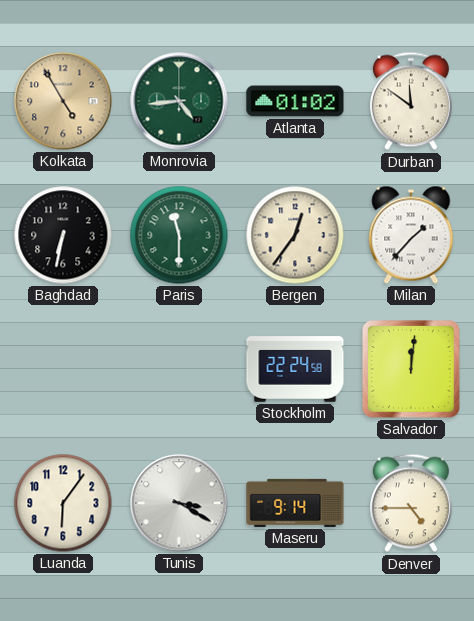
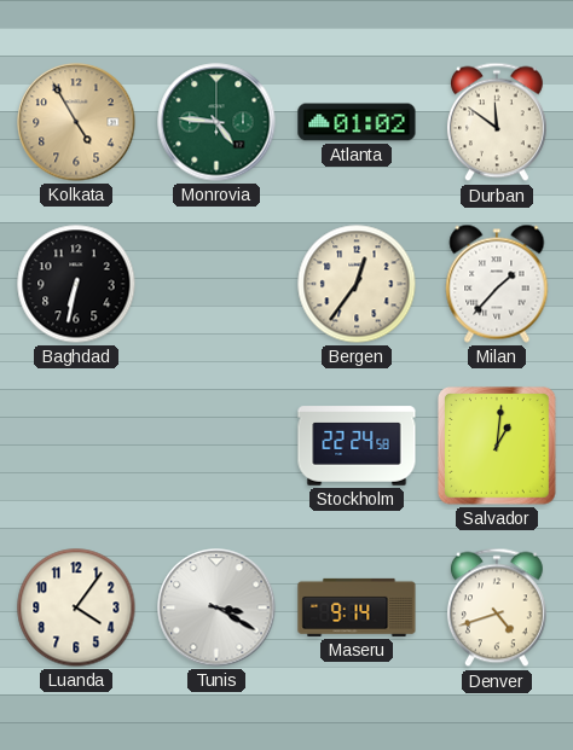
Monrovia: 4:44 -> 4:46 (216, 122)
Paris: 11:30 -> none (179, 235)
Salvador: 12:01 -> 1:01 (498, 447)
Luanda: 6:06 -> 4:06 (76, 607)
Denver: 4:45 -> 4:42 (497, 607)
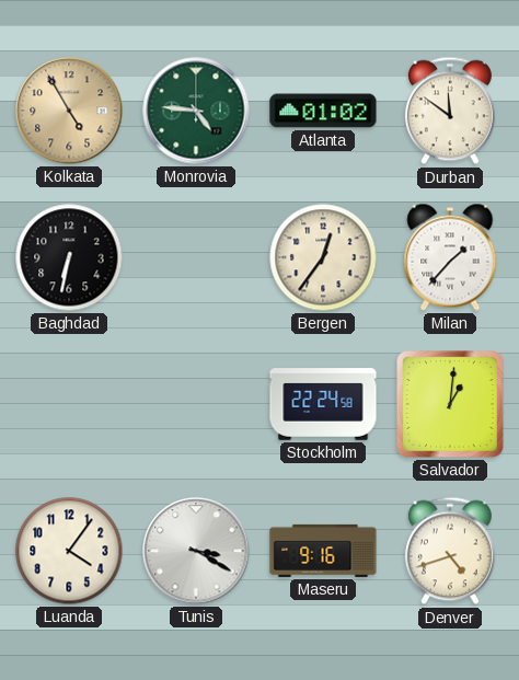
Maseru: 9:14 -> 9:16 (323, 551)
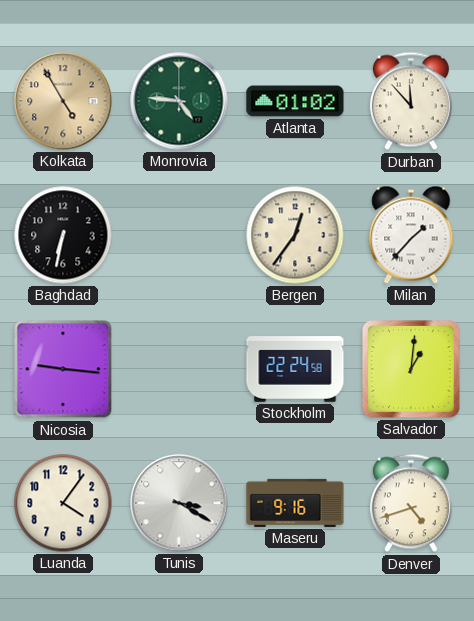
Durban: 11:51 -> 11:53 (411, 101)
Nicosia: none -> 9:16 (63, 369)
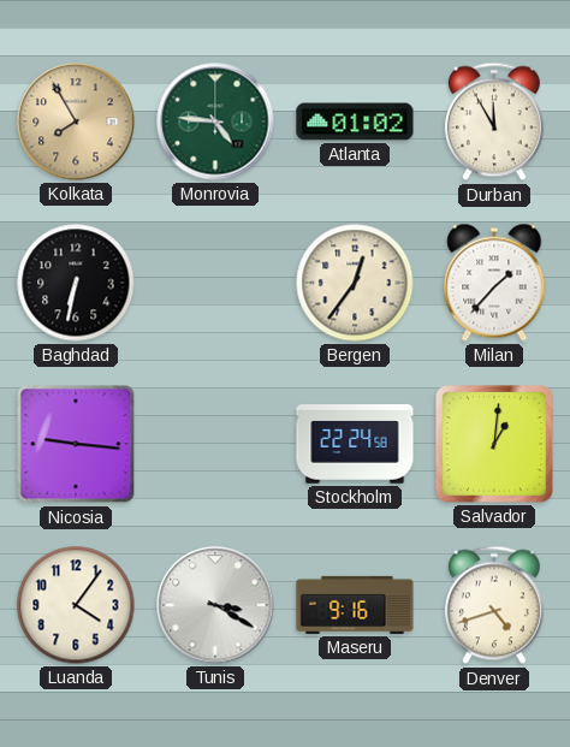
Kolkata: 4:55 -> 7:55 (76, 121)
Durban: 11:53 -> 11:55 (494, 121)
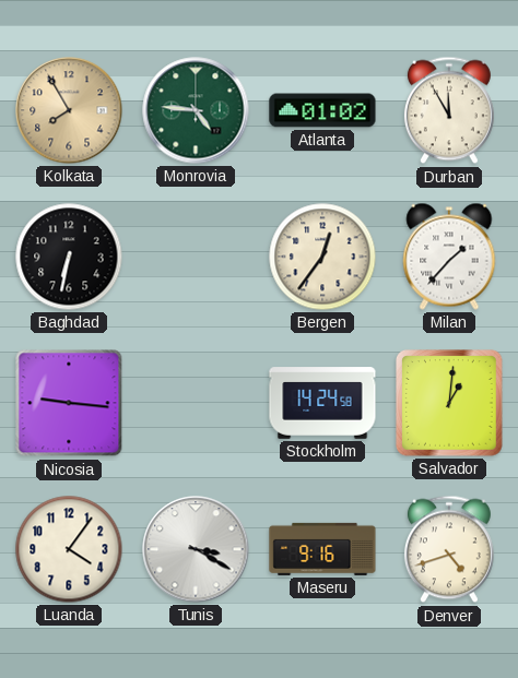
Stockholm: 22:24 -> 14:24 (322, 403)
